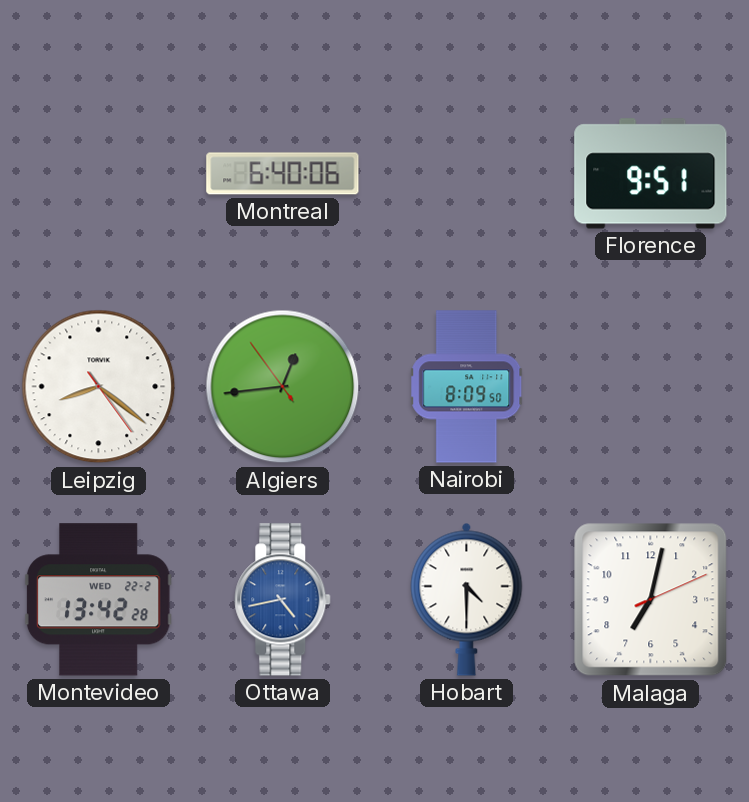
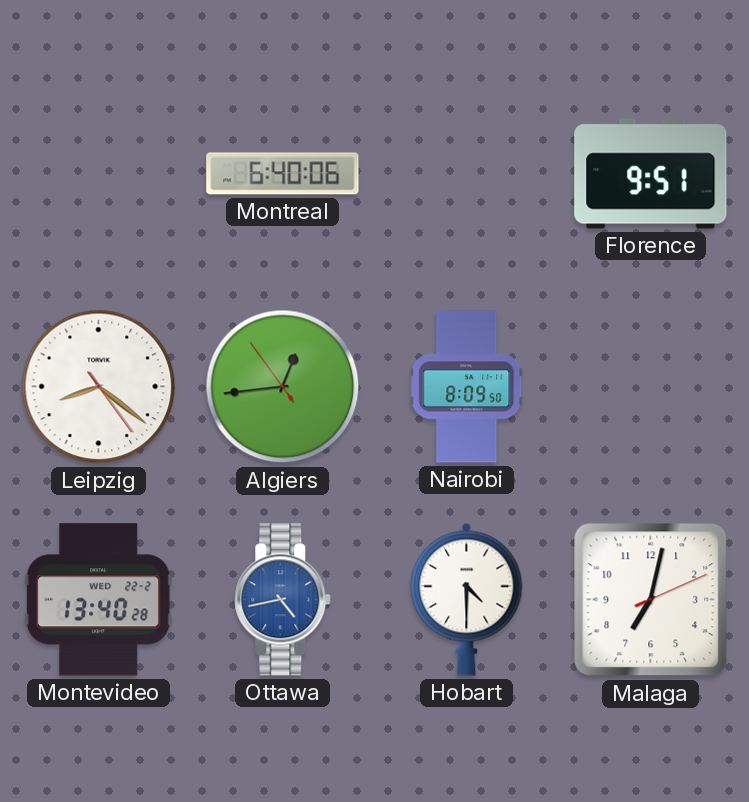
Montevideo: 13:42 -> 13:40 (98, 600)
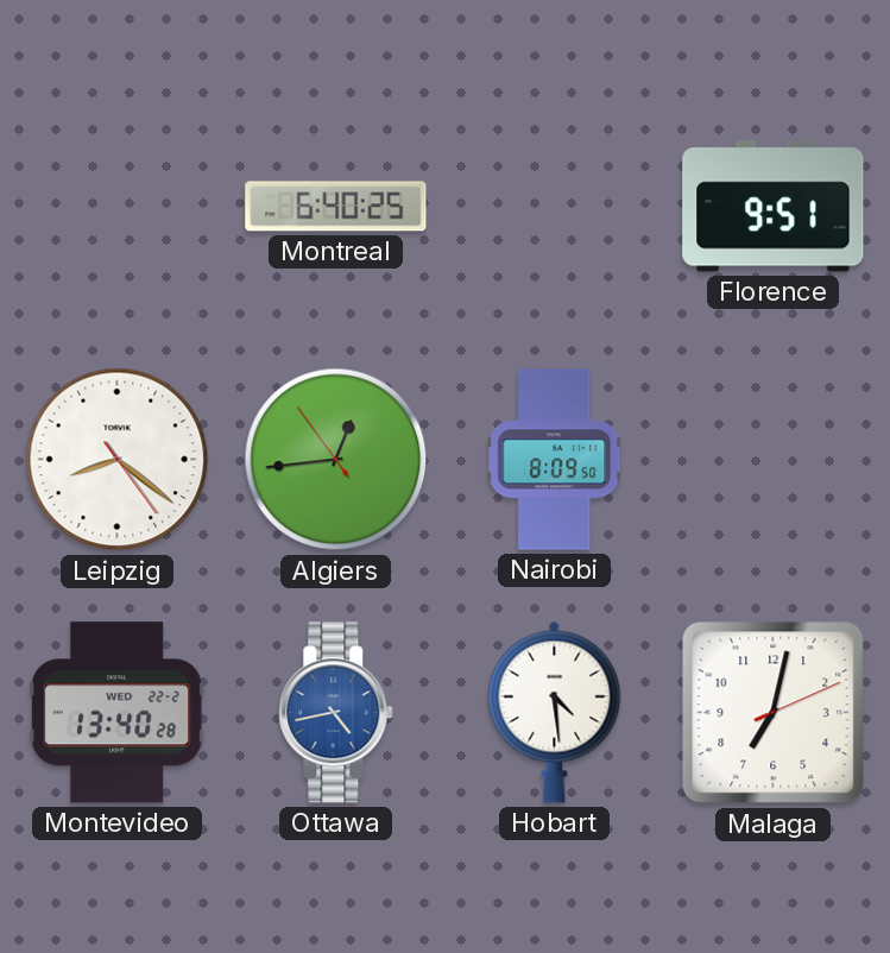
Montreal: 6:40:06 -> 6:40:25 (336, 207)
Hobart: 4:30 -> 4:29 (555, 712)
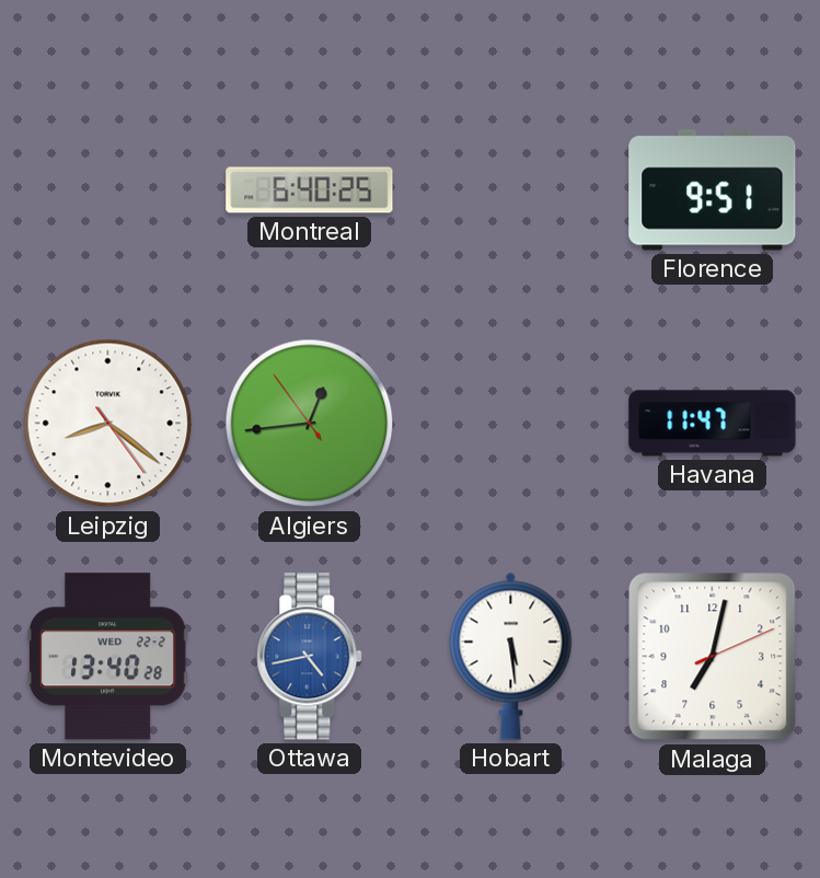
Nairobi: 8:09 -> none (555, 460)
Havana: none -> 11:47 (713, 424)
Hobart: 4:29 -> 5:29 (511, 656)
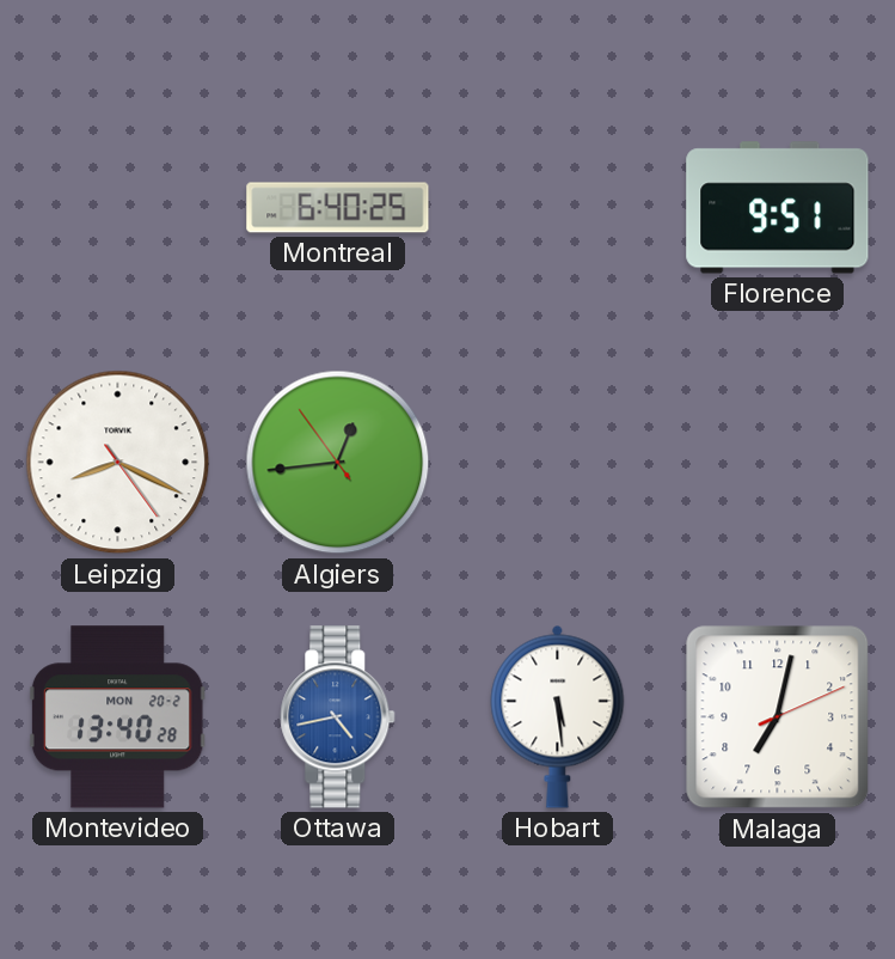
Leipzig: 8:21 -> 8:19 (118, 463)
Havana: 11:47 -> none (713, 424)
Montevideo date: WED 22-2 -> MON 20-2 (117, 717)
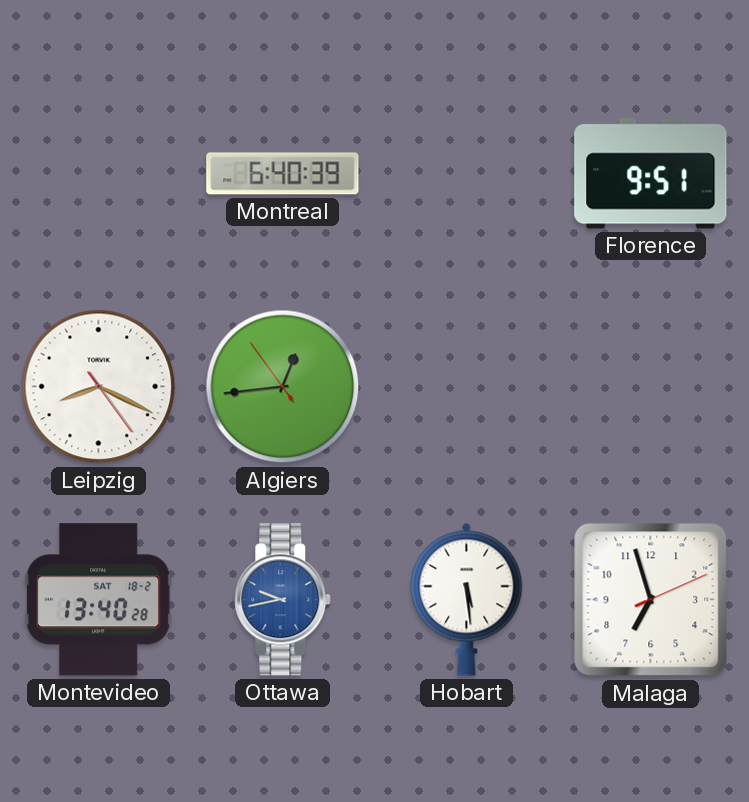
Montreal: 6:40:25 -> 6:40:39 (283, 174)
Montevideo date: MON 20-2 -> SAT 18-2 (98, 600)
Ottawa: 4:43 -> 9:43 (283, 600)
Malaga: 7:02 -> 6:57 (651, 600)
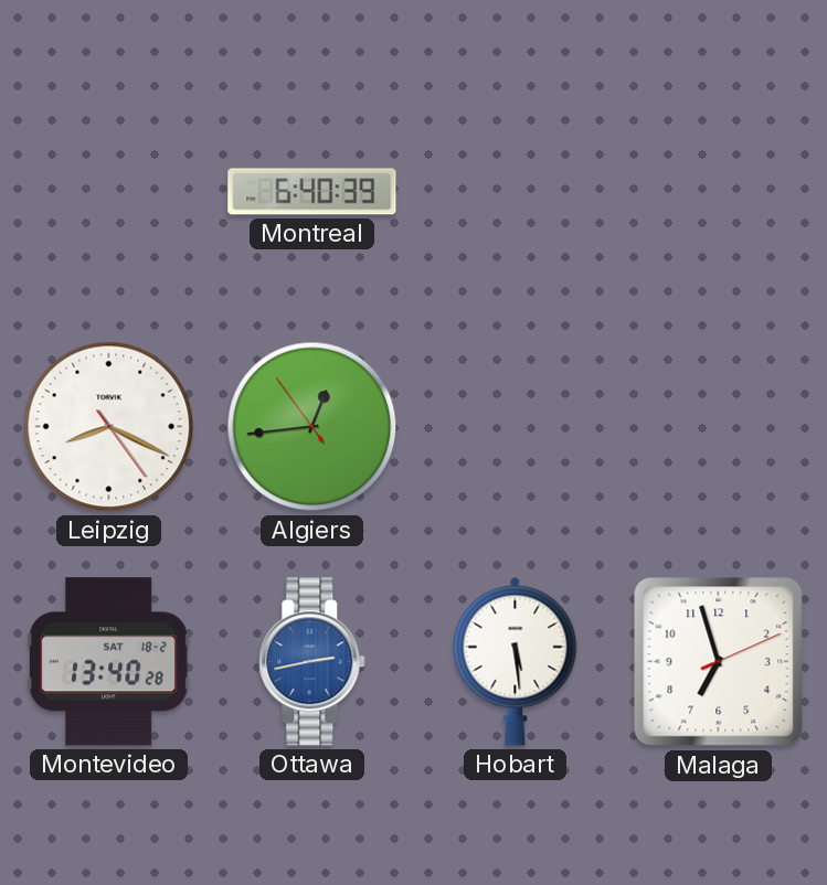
Florence: 9:51 -> none (651, 174)
Ottawa: 9:43 -> 2:43 (312, 662)
